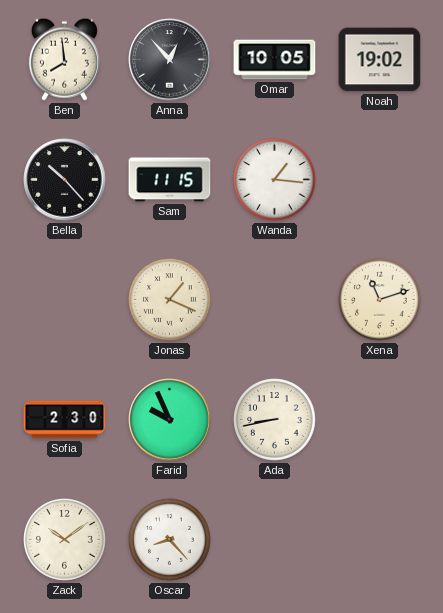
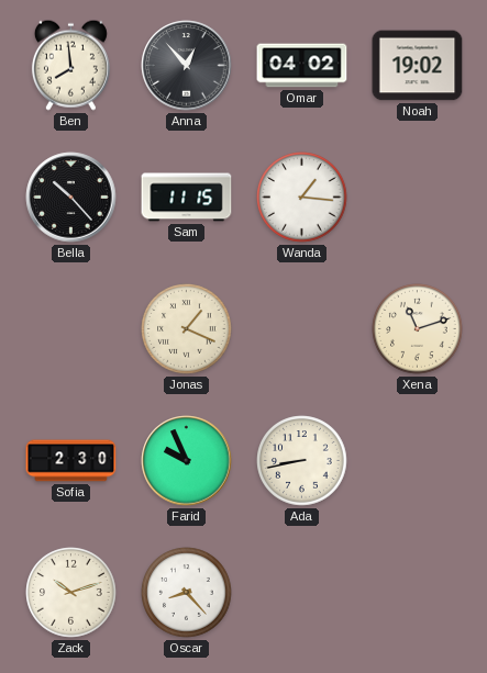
Omar: 10:05 -> 04:02 (302, 66)
Zack: 10:09 -> 10:12 (71, 593)
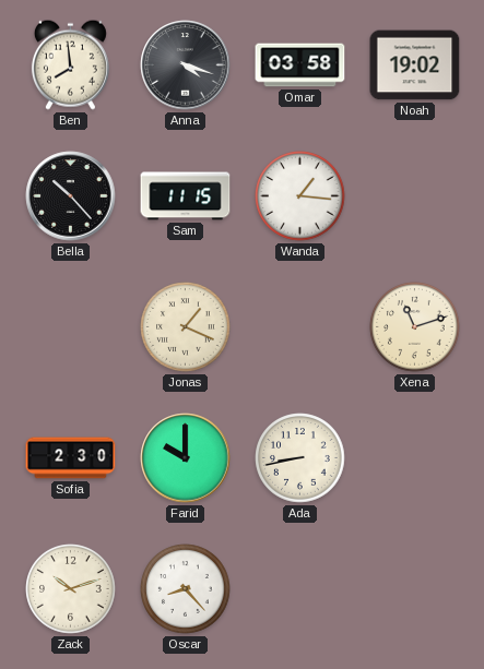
Anna: 12:53 -> 4:18 (186, 65)
Omar: 04:02 -> 03:58 (300, 65)
Farid: 9:56 -> 10:00 (186, 458)
